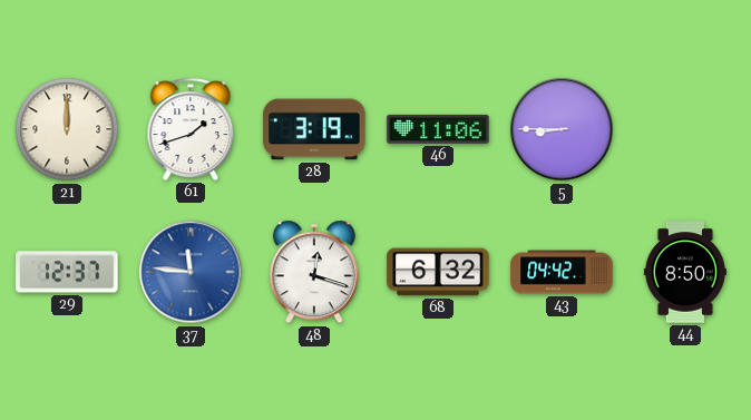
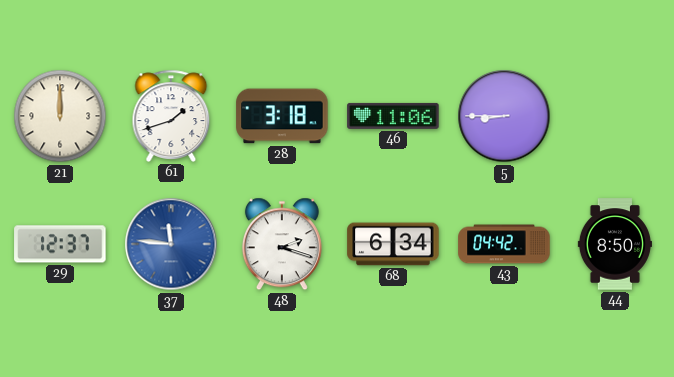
28: 3:19 -> 3:18 (282, 116)
48: 12:18 -> 2:18 (282, 244)
68: 6:32 -> 6:34 (393, 244)
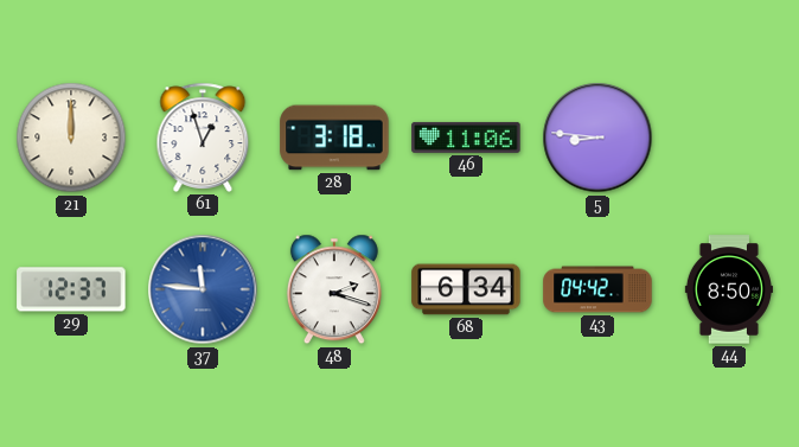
61: 1:42 -> 12:57 (203, 138)
5: 8:45 -> 8:46 (597, 138)
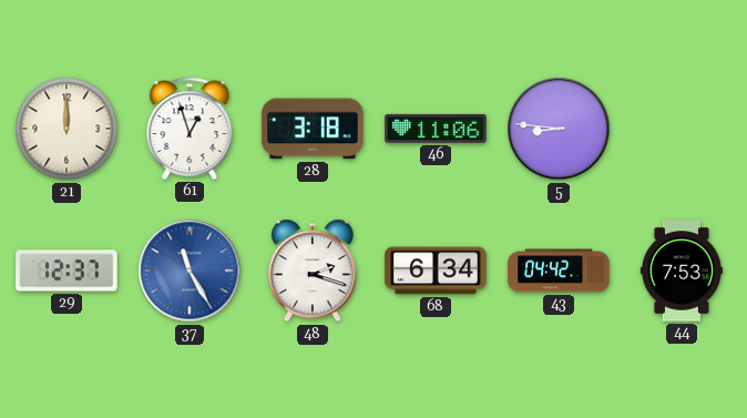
37: 11:46 -> 11:25 (190, 271)
44: 8:50 -> 7:53 (682, 271)
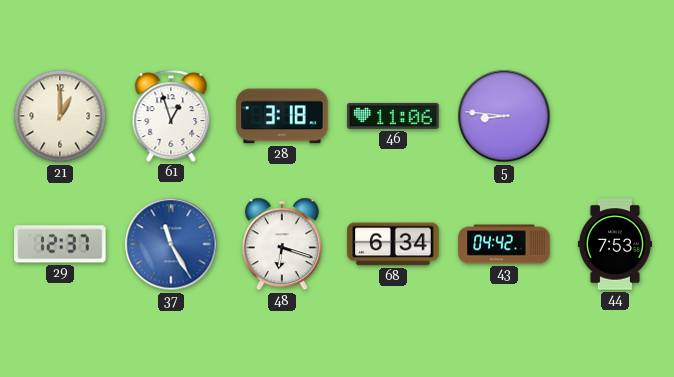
21: 12:00 -> 1:00 (60, 116)
48: 2:18 -> 6:18 (282, 244)
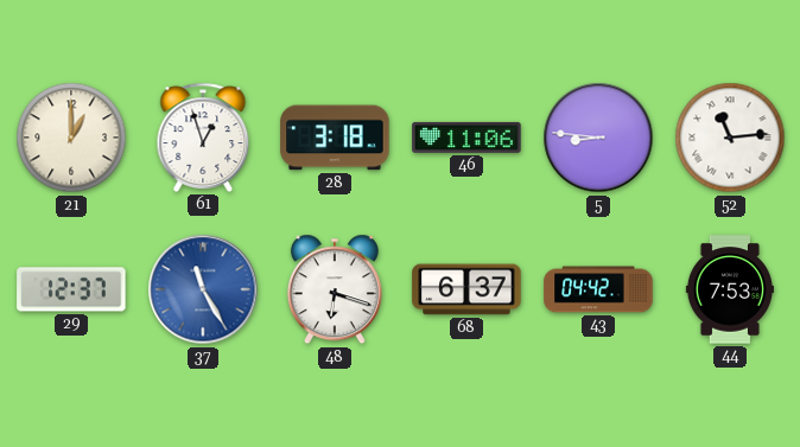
52: none -> 11:14 (730, 138)
68: 6:34 -> 6:37 (466, 289)
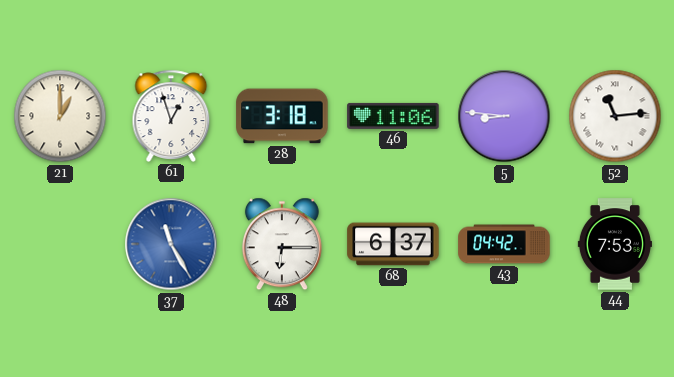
29: 12:37 -> none (71, 289)
48: 6:18 -> 6:15 (282, 244)
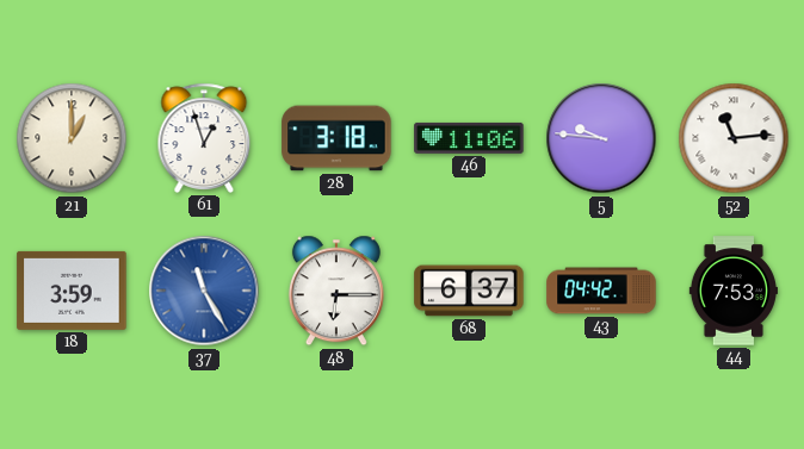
5: 8:46 -> 9:46 (601, 138)
18: none -> 3:59 (72, 291)
